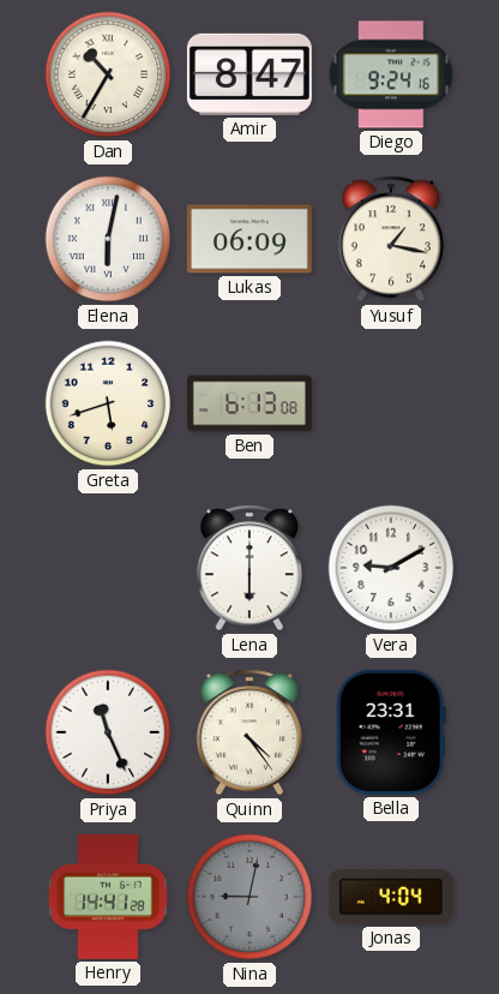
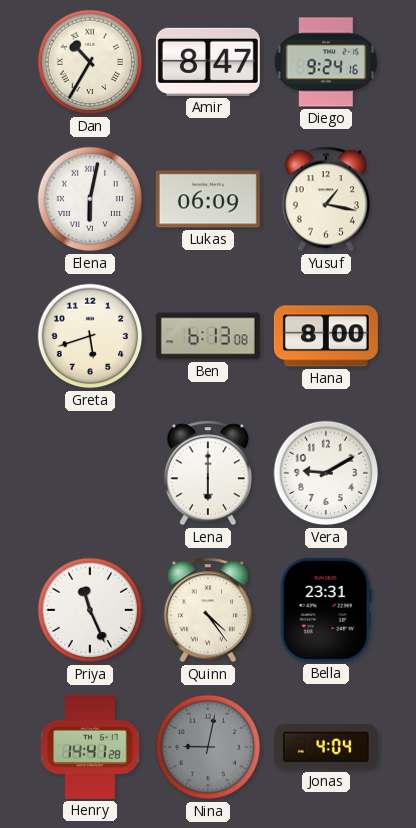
Hana: none -> 8:00 (326, 336)
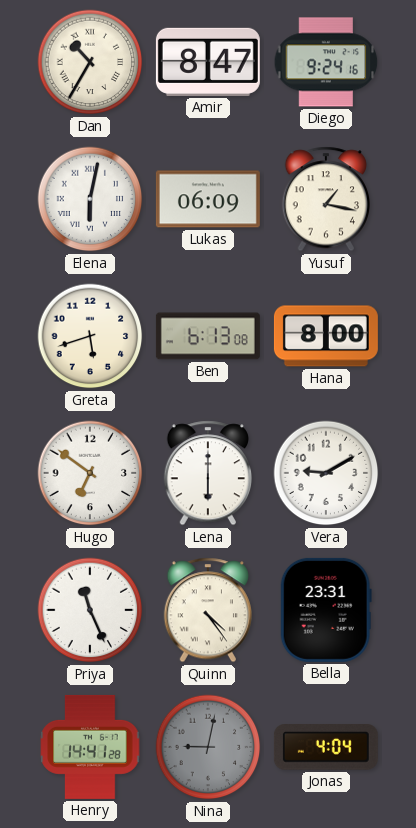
Hugo: none -> 6:51 (90, 473)
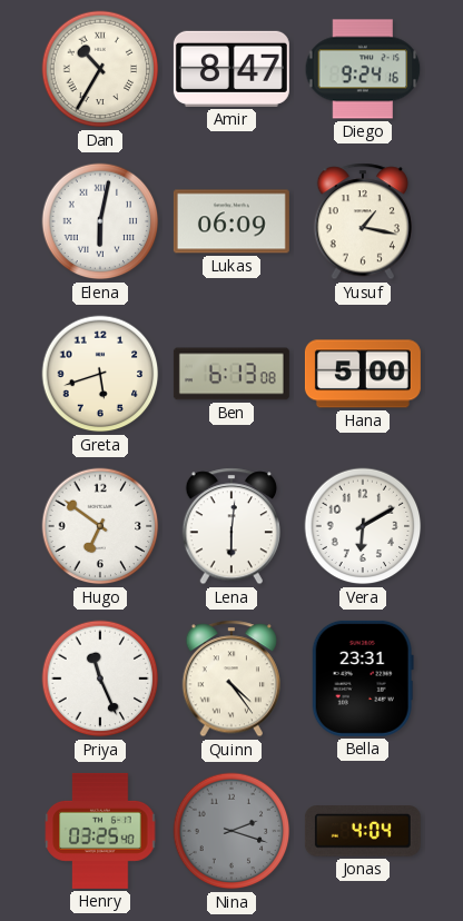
Hana: 8:00 -> 5:00 (363, 374)
Lena: 6:00 -> 6:01 (230, 526)
Vera: 9:10 -> 6:10 (363, 526)
Henry: 14:41 -> 03:25 (100, 831)
Nina: 9:02 -> 2:18 (231, 831)
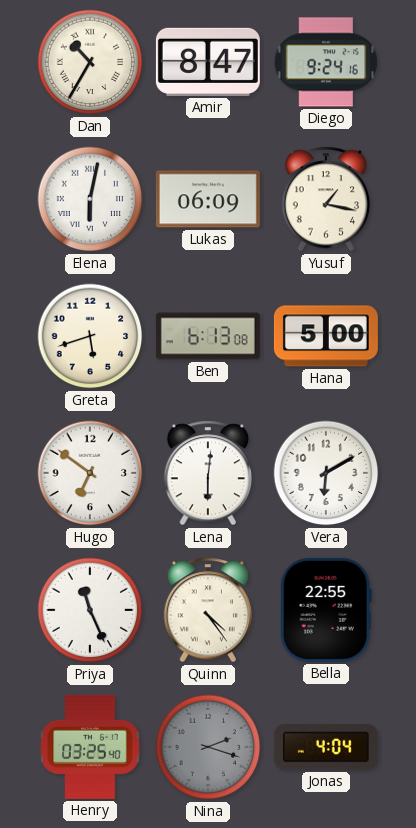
Bella: 23:31 -> 22:55 (326, 610)
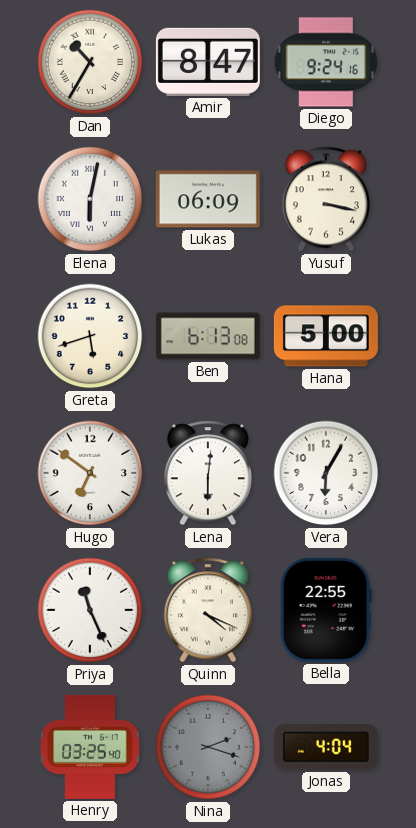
Yusuf: 1:17 -> 3:17 (325, 199)
Vera: 6:10 -> 6:05 (326, 473)
Quinn: 4:24 -> 4:19 (207, 610)
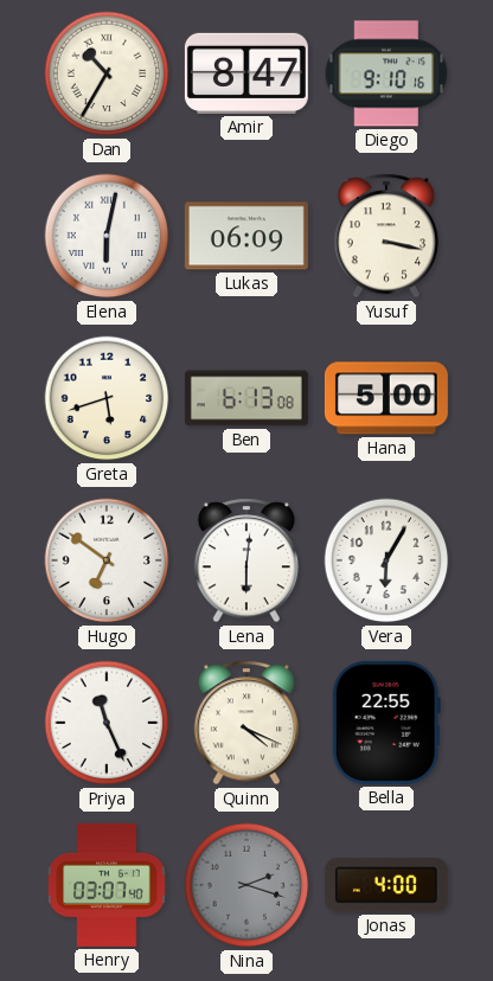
Diego: 9:24 -> 9:10 (386, 73)
Henry: 03:25 -> 03:07 (107, 885)
Jonas: 4:04 -> 4:00 (386, 885)
